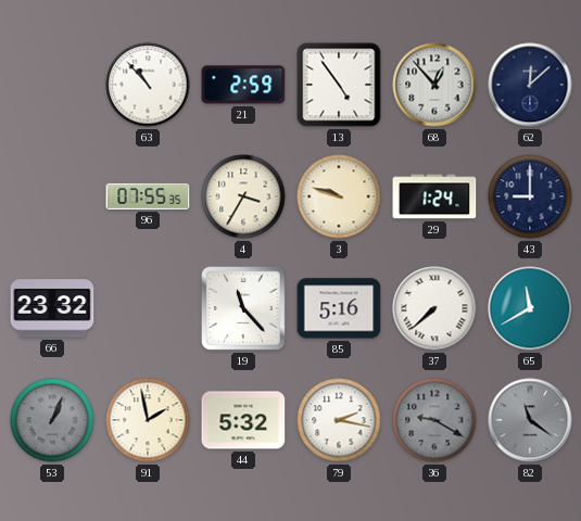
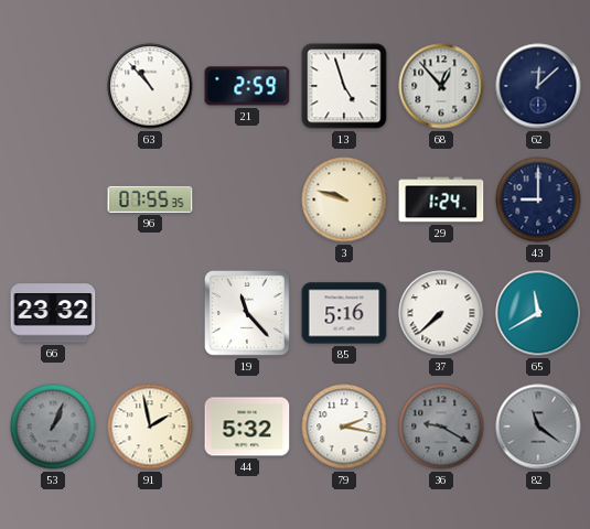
13: 4:54 -> 4:57 (344, 86)
4: 3:35 -> none (243, 196)
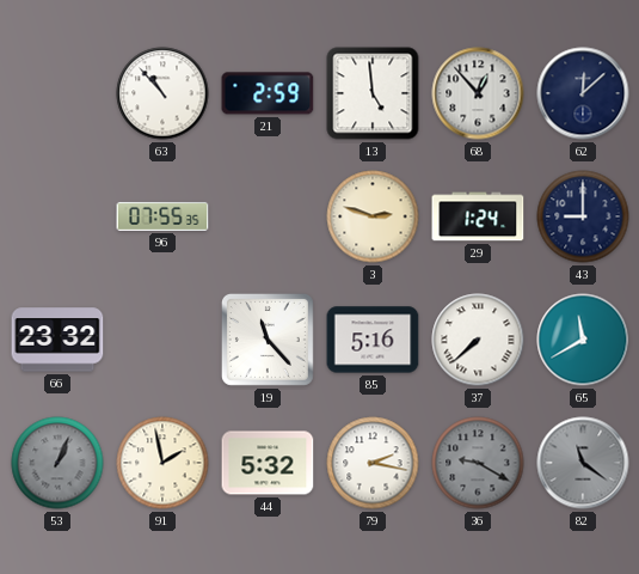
13: 4:57 -> 4:59 (373, 93)
3: 9:48 -> 2:48 (373, 216)
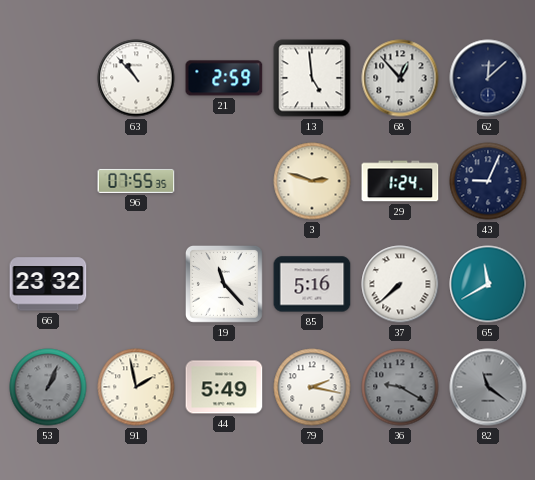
43: 9:00 -> 9:04 (488, 181)
44: 5:32 -> 5:49 (224, 387)
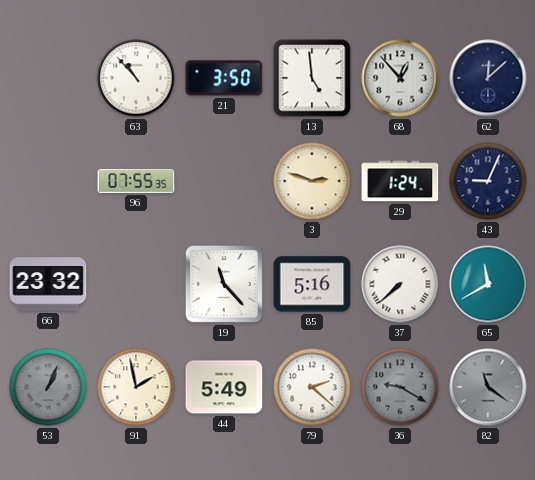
21: 2:59 -> 3:50 (224, 78)
79: 2:17 -> 2:22 (312, 387)
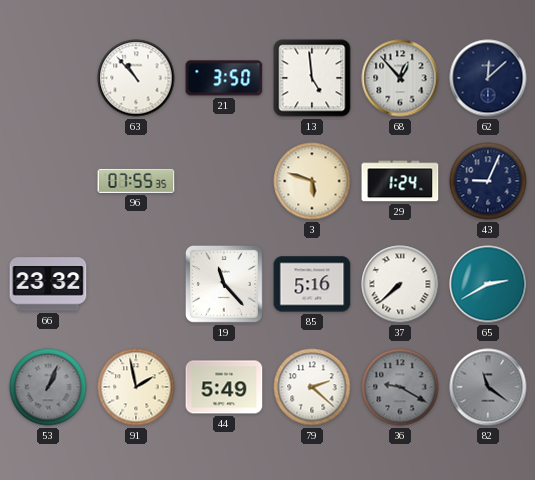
3: 2:48 -> 5:48 (312, 181)
65: 11:40 -> 2:40 (488, 284)
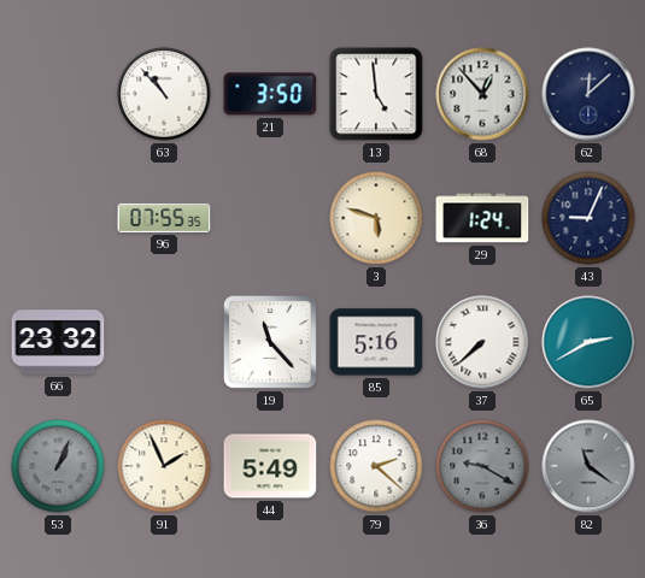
91: 1:58 -> 1:56 (164, 466)
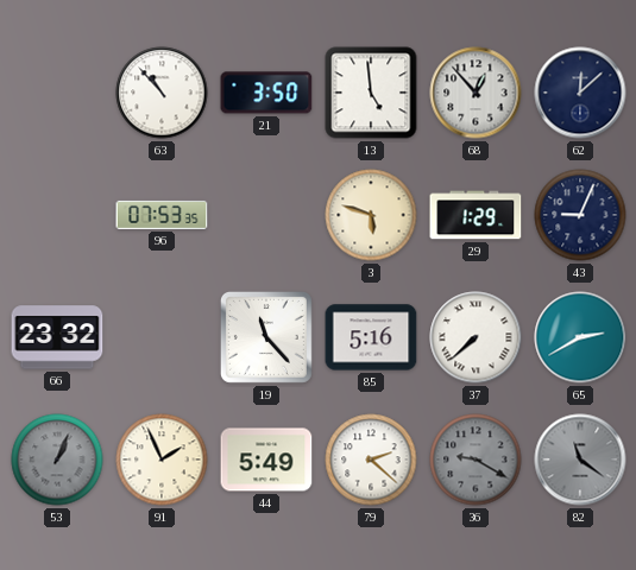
96: 07:55 -> 07:53 (162, 215)
29: 1:24 -> 1:29 (476, 215)
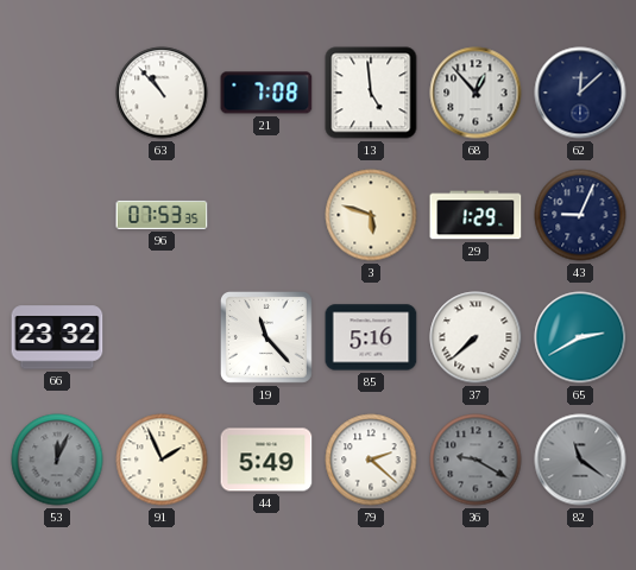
21: 3:50 -> 7:08 (266, 93)
53: 1:04 -> 12:04 (57, 460)
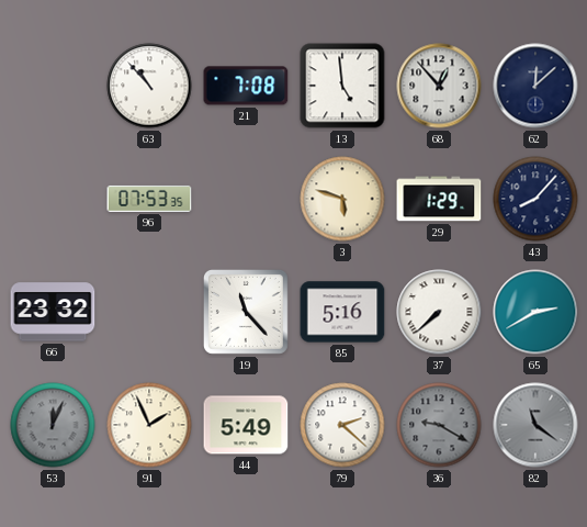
43: 9:04 -> 8:07 (535, 199)
